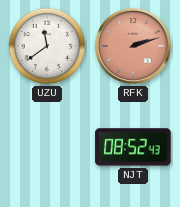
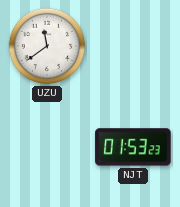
RFK: 2:12 -> none (133, 46)
NJT: 08:52 -> 01:53 (133, 147)
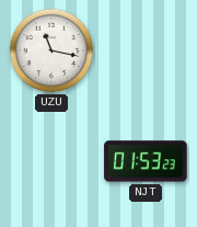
UZU: 11:39 -> 11:17 (51, 50)
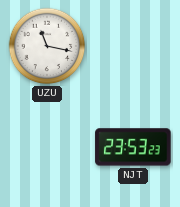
NJT: 01:53 -> 23:53 (133, 147)
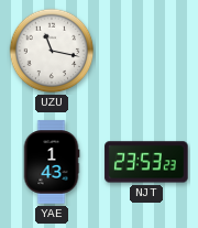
YAE: none -> 1:43 (52, 162)
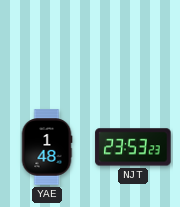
UZU: 11:17 -> none (52, 51)
YAE: 1:43 -> 1:48 (47, 147)
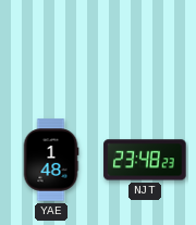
NJT: 23:53 -> 23:48 (145, 160)
